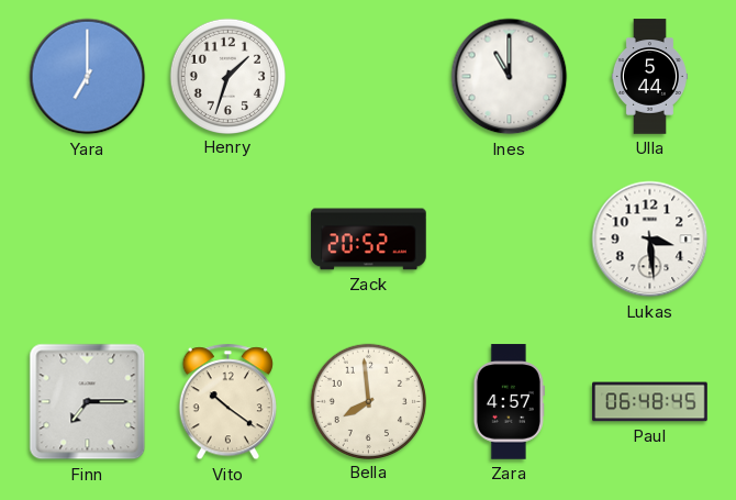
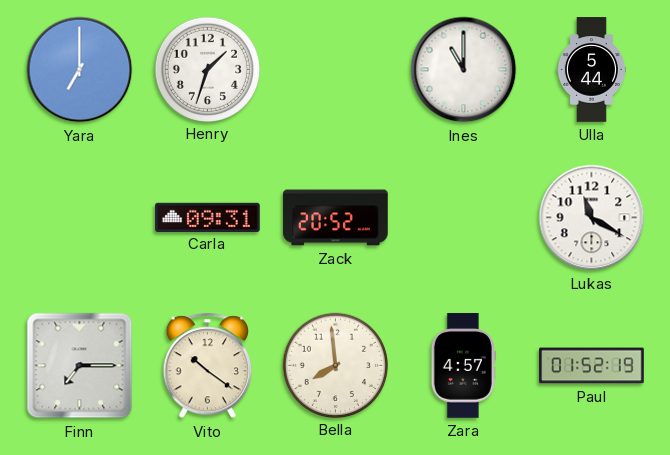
Carla: none -> 09:31 (208, 217)
Lukas: 3:29 -> 11:20 (592, 218)
Paul: 06:48 -> 01:52 (592, 366)
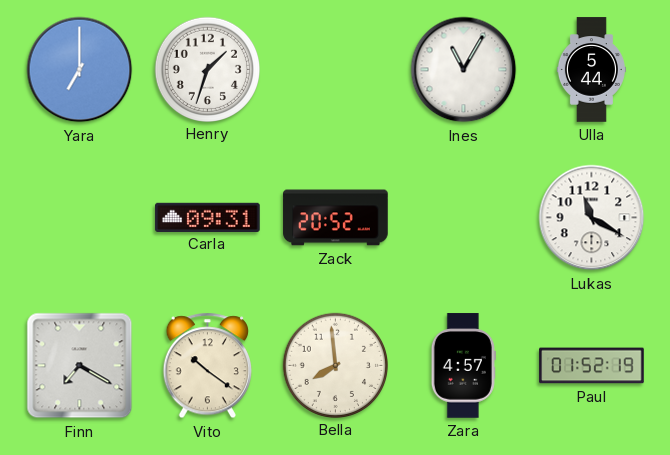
Ines: 11:00 -> 11:05 (464, 70)
Finn: 7:15 -> 7:20 (80, 366)
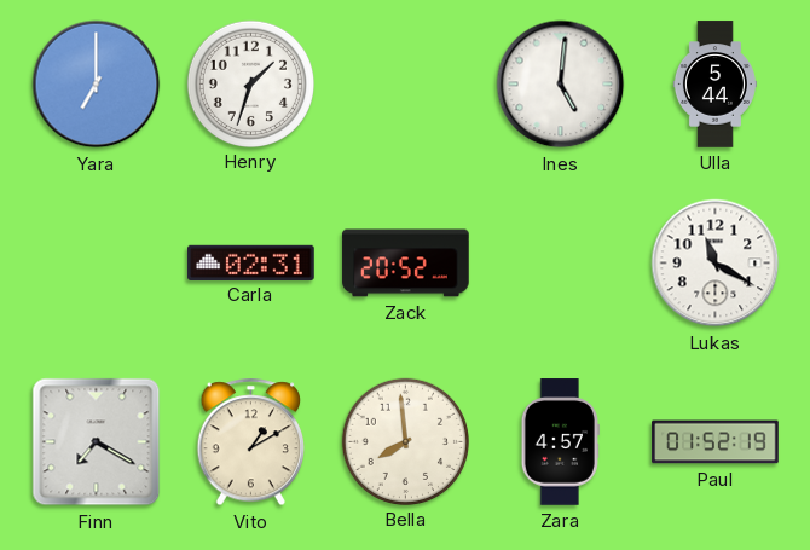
Ines: 11:05 -> 5:01 (561, 85)
Carla: 09:31 -> 02:31 (251, 262)
Vito: 10:21 -> 1:10 (250, 442)
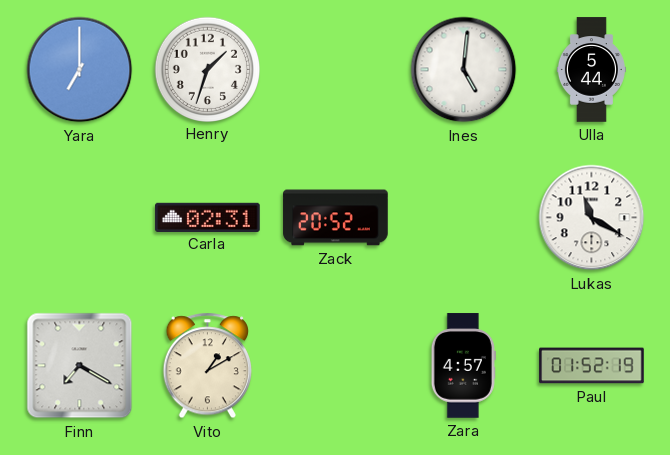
Bella: 7:59 -> none (405, 441)
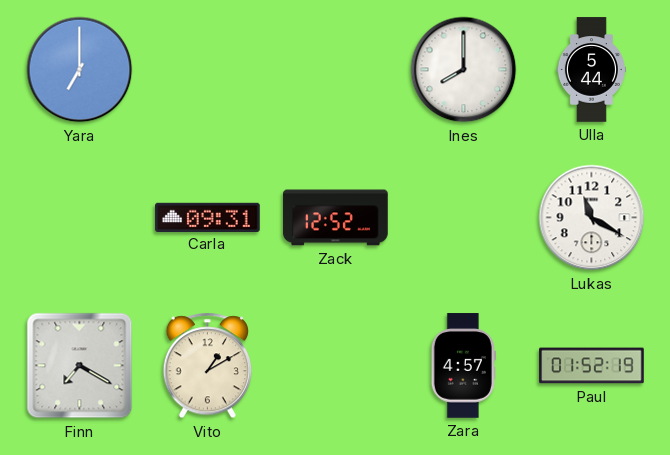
Henry: 1:33 -> none (207, 69)
Ines: 5:01 -> 8:00 (464, 70)
Carla: 02:31 -> 09:31 (208, 217)
Zack: 20:52 -> 12:52 (336, 218)
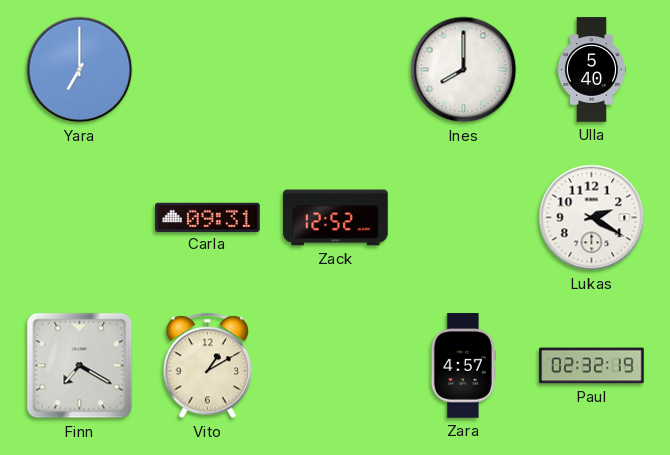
Ulla: 5:44 -> 5:40 (591, 70)
Lukas: 11:20 -> 2:20 (592, 218)
Paul: 01:52 -> 02:32 (592, 366)
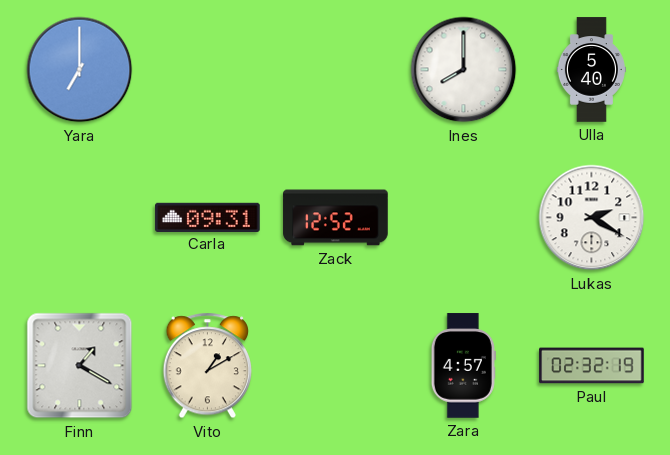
Finn: 7:20 -> 1:20 (80, 366)
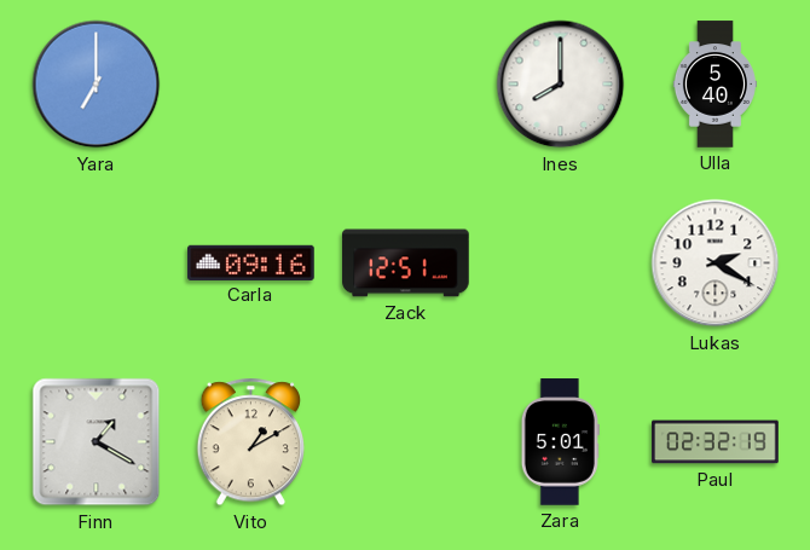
Carla: 09:31 -> 09:16 (251, 262)
Zack: 12:52 -> 12:51 (406, 264)
Zara: 4:57 -> 5:01 (560, 442)
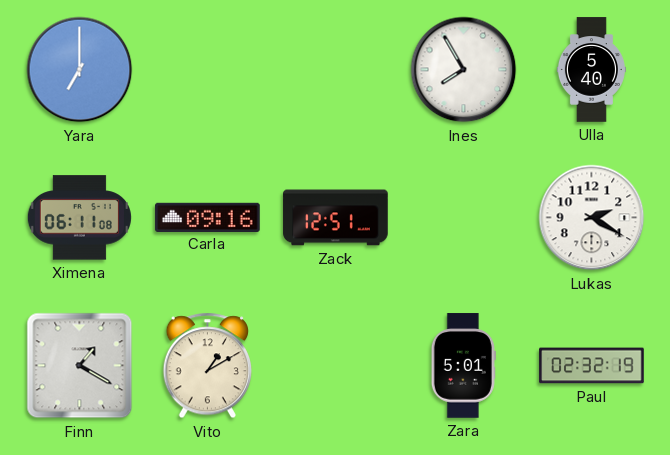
Ines: 8:00 -> 7:55 (464, 70)
Ximena: none -> 06:11 (79, 218)
